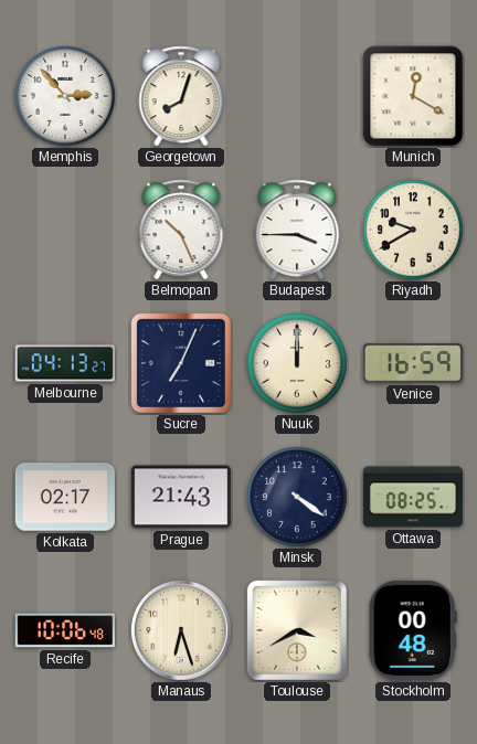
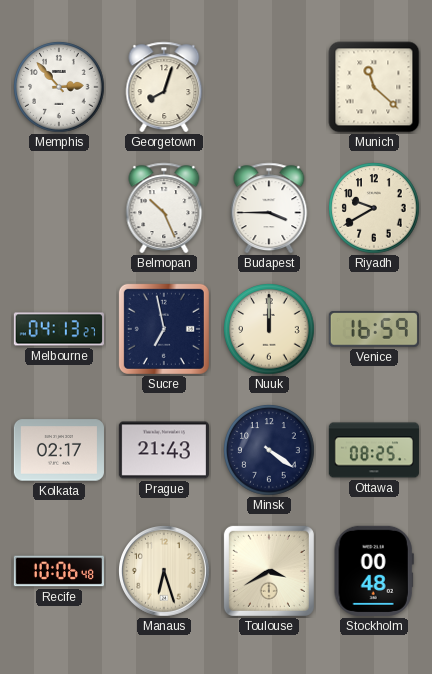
Munich: 12:20 -> 11:22 (374, 87)
Sucre: 7:04 -> 6:58 (164, 329)
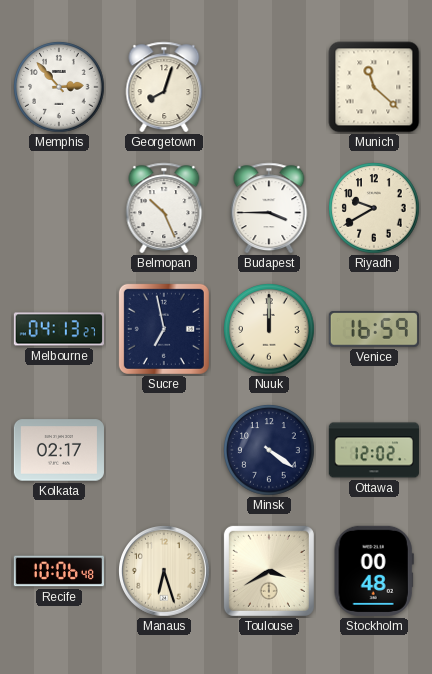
Prague: 21:43 -> none (164, 450)
Ottawa: 08:25 -> 12:02 (374, 450)
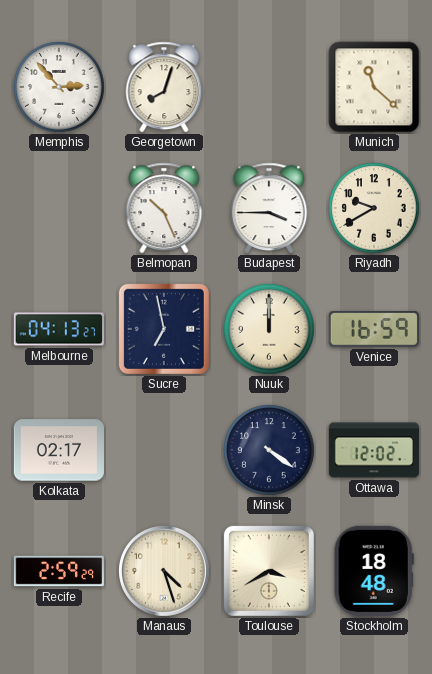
Recife: 10:06 -> 2:59 (59, 571)
Manaus: 6:27 -> 4:27 (164, 572)
Stockholm: 00:48 -> 18:48 (374, 571)
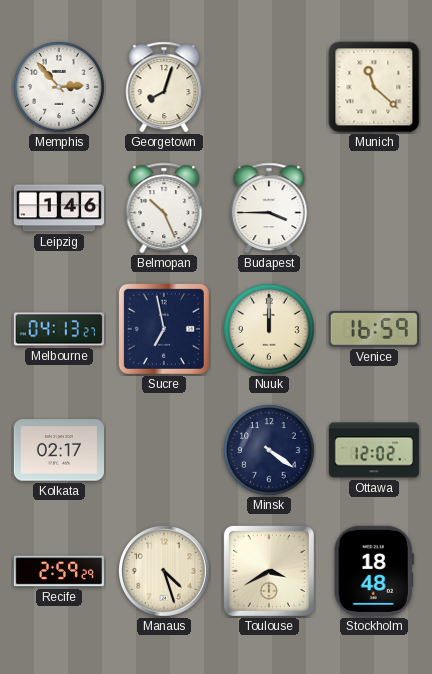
Leipzig: none -> 1:46 (58, 208)
Riyadh: 9:40 -> none (374, 208)
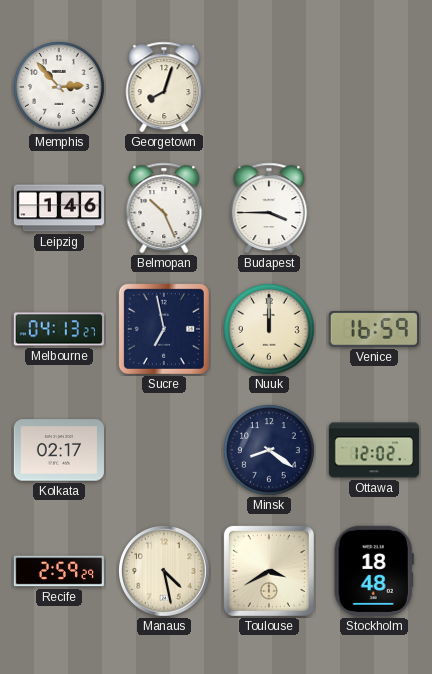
Munich: 11:22 -> none (374, 87)
Minsk: 4:21 -> 8:21 (269, 450)
Manaus: 4:27 -> 4:28 (164, 572)
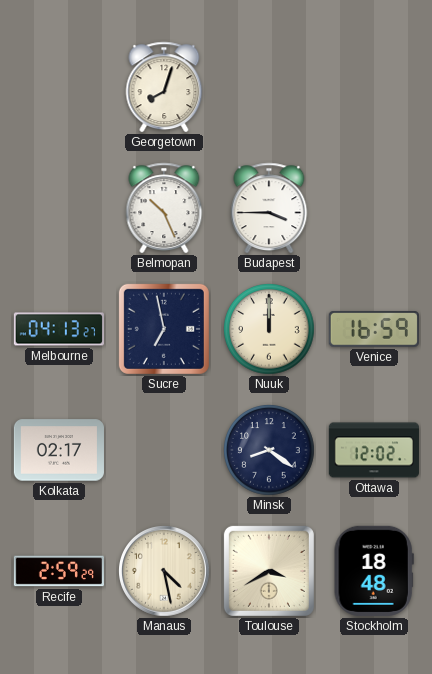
Memphis: 2:53 -> none (59, 87)
Leipzig: 1:46 -> none (58, 208)
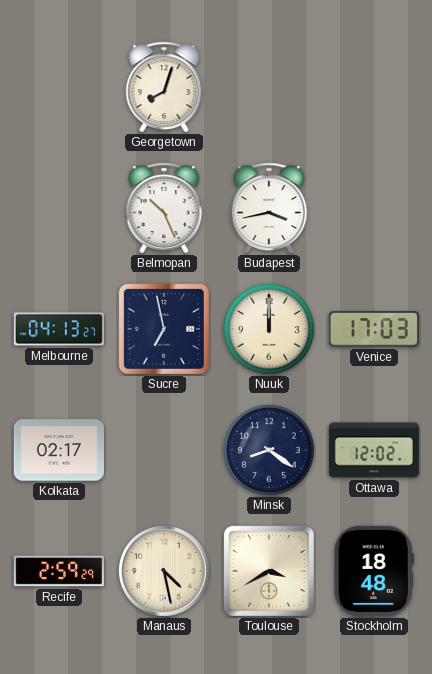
Budapest: 3:45 -> 3:43 (269, 208)
Venice: 16:59 -> 17:03 (374, 329)
